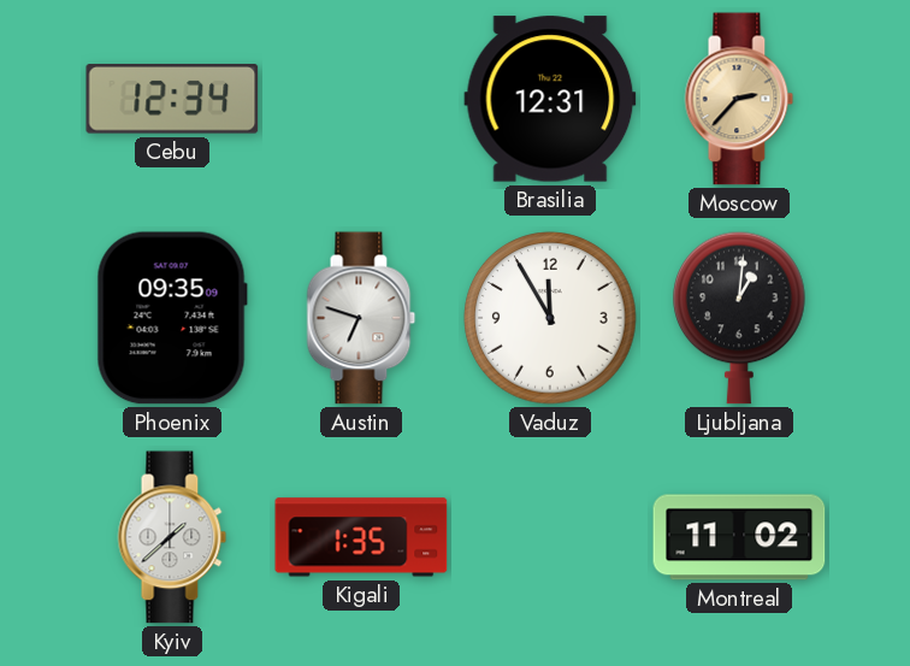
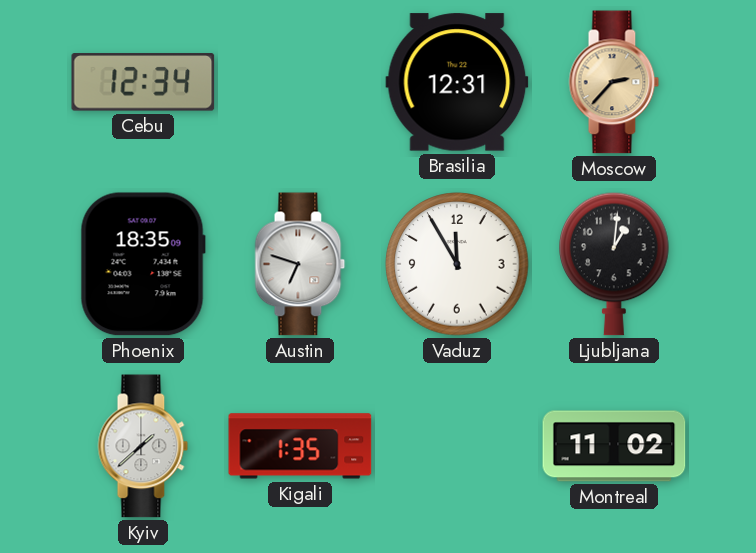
Phoenix: 09:35 -> 18:35 (143, 264)
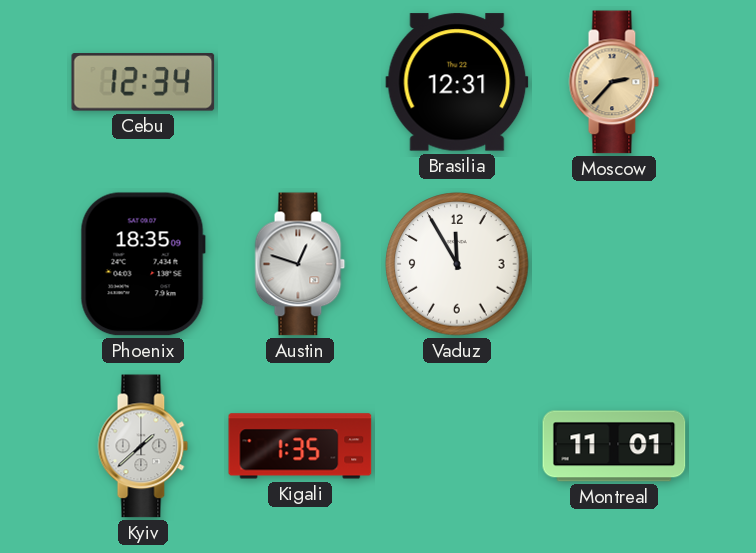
Austin: 6:48 -> 12:48 (300, 264)
Ljubljana: 1:01 -> none (614, 264)
Montreal: 11:02 -> 11:01 (614, 446)
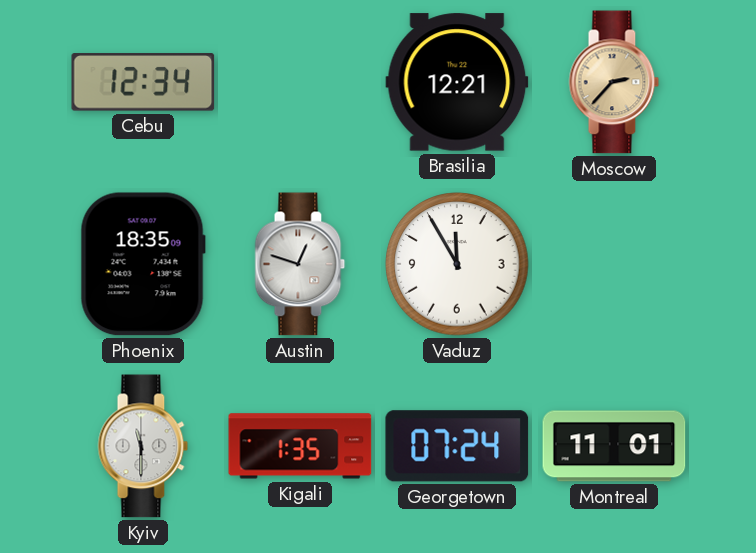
Brasilia: 12:31 -> 12:21 (457, 82)
Kyiv: 1:38 -> 11:30 (143, 446)
Georgetown: none -> 07:24 (457, 446)
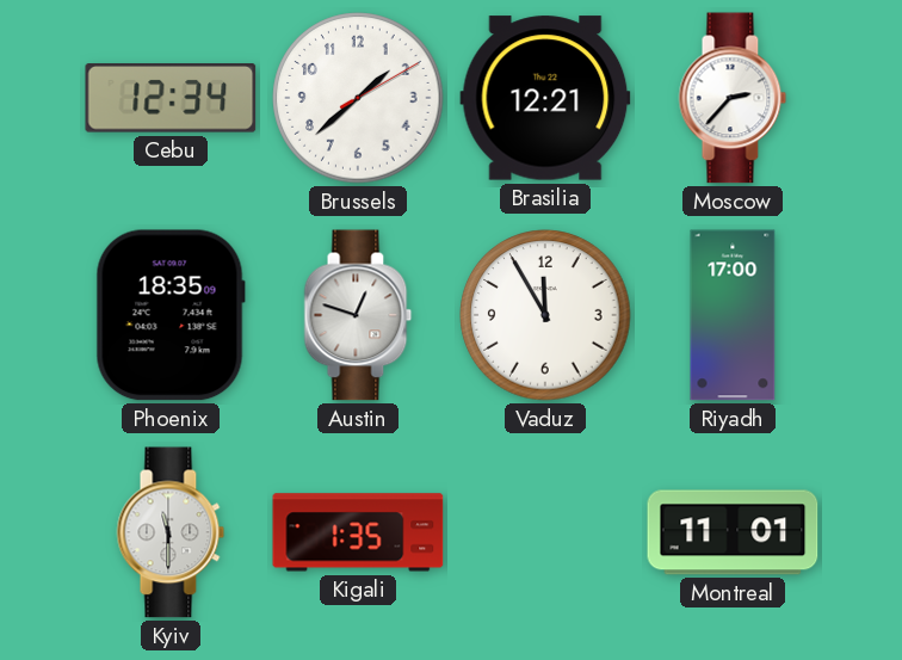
Brussels: none -> 1:38 (358, 98)
Moscow dial: champagne -> white (733, 98)
Riyadh: none -> 17:00 (733, 315)
Georgetown: 07:24 -> none (457, 446)
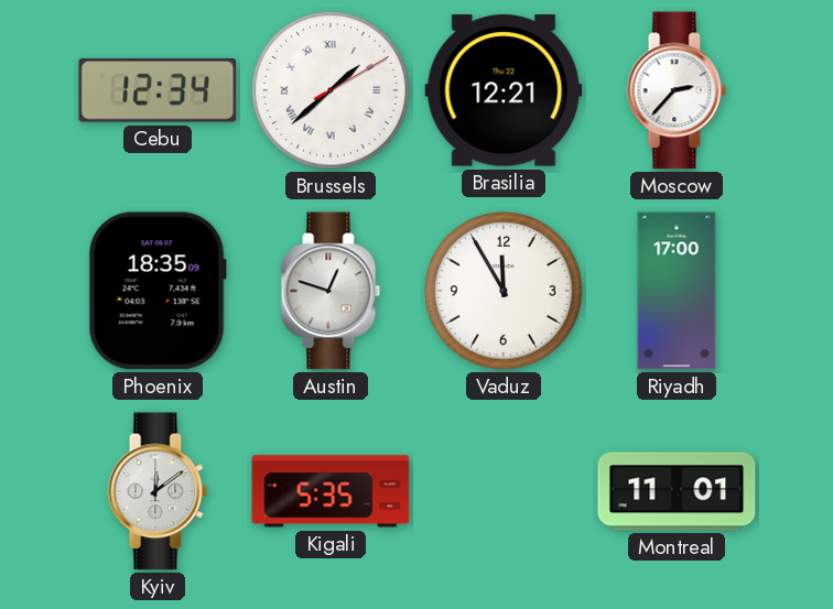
Brussels numerals: Arabic -> Roman (331, 90)
Kyiv: 11:30 -> 12:09 (158, 491)
Kigali: 1:35 -> 5:35 (331, 491)
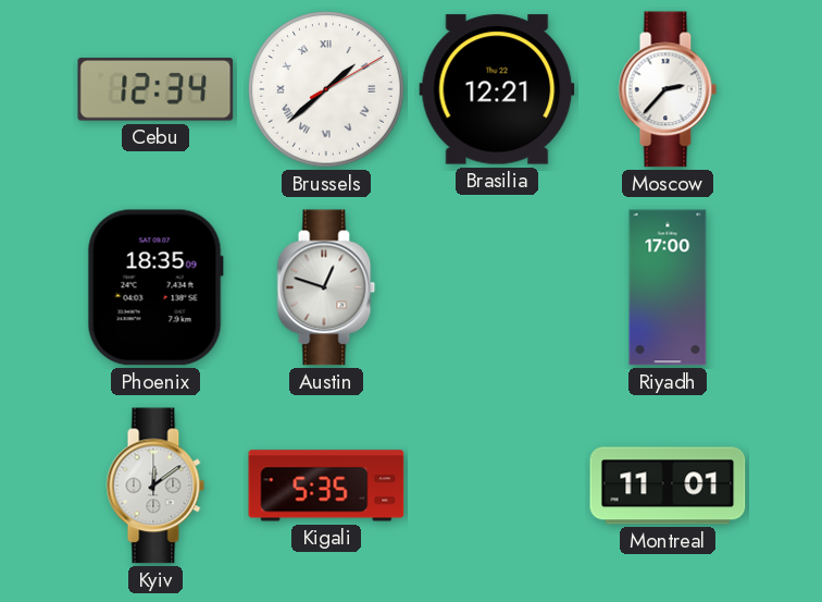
Vaduz: 11:55 -> none (504, 291)
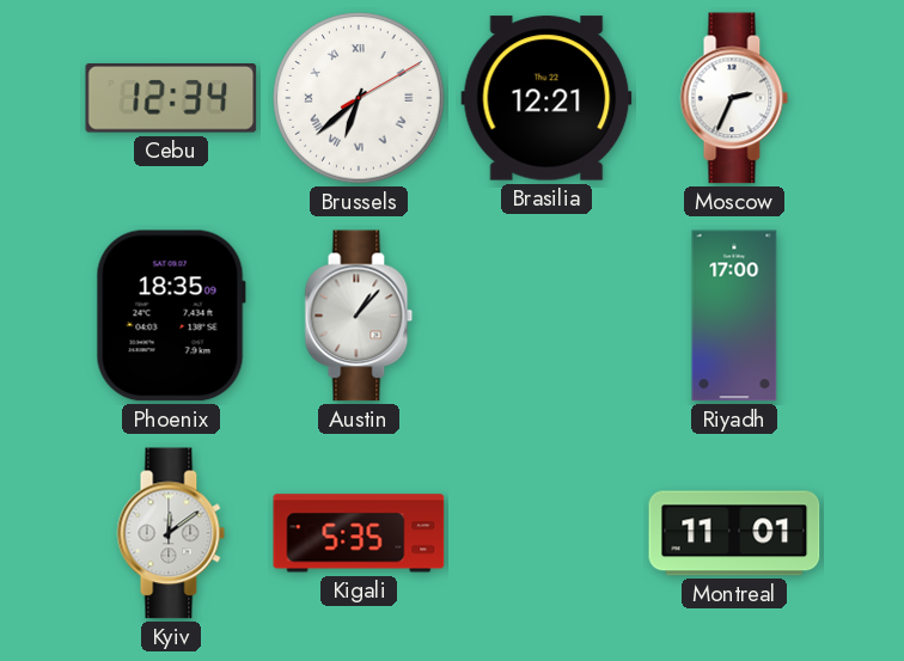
Brussels: 1:38 -> 6:38 (359, 98)
Moscow: 2:37 -> 2:34 (734, 98)
Austin: 12:48 -> 1:07 (359, 316)
